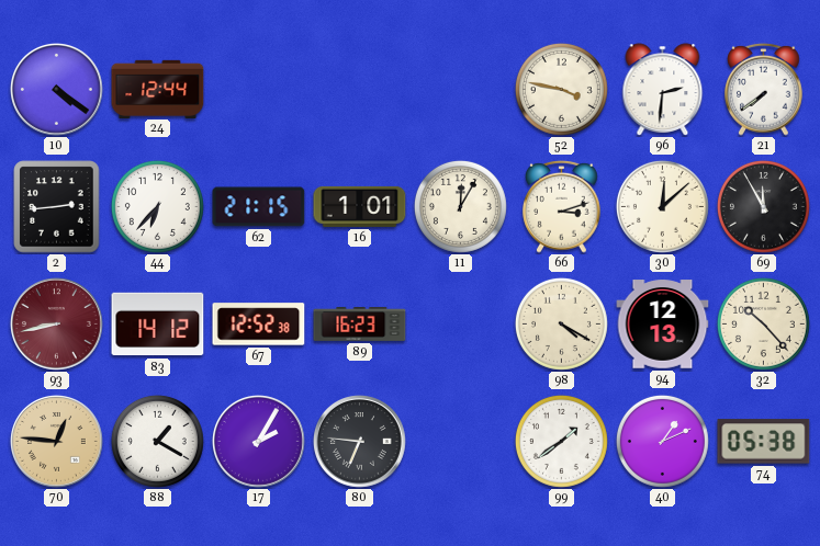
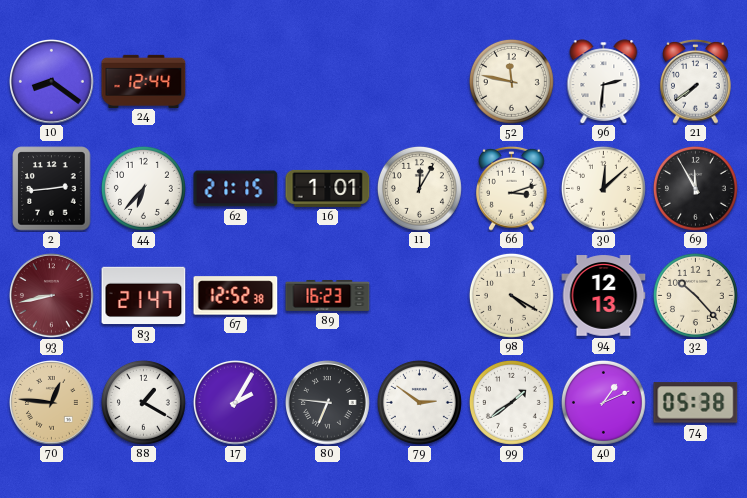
10: 4:21 -> 8:21 (52, 82)
52: 3:47 -> 11:47 (511, 81)
83: 14:12 -> 21:47 (144, 296)
79: none -> 2:51 (419, 402)
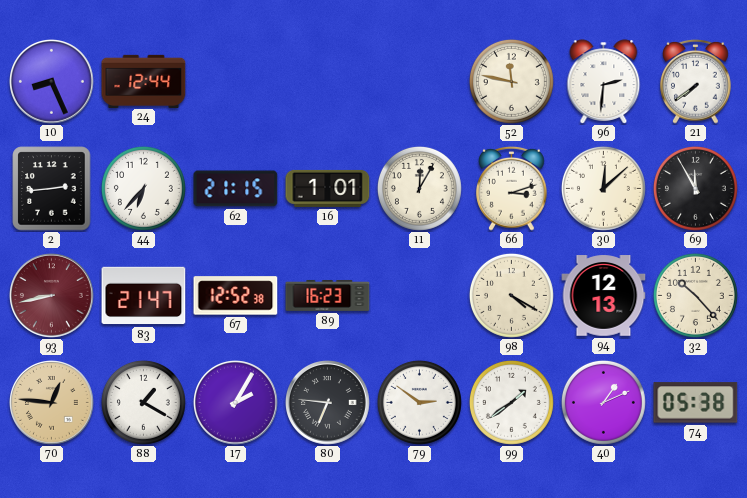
10: 8:21 -> 8:26 (52, 82)
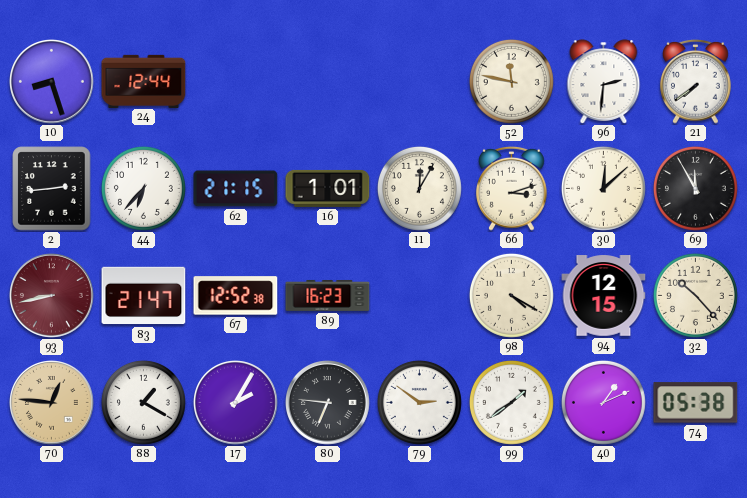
10: 8:26 -> 8:27 (52, 82)
94: 12:13 -> 12:15 (604, 296)
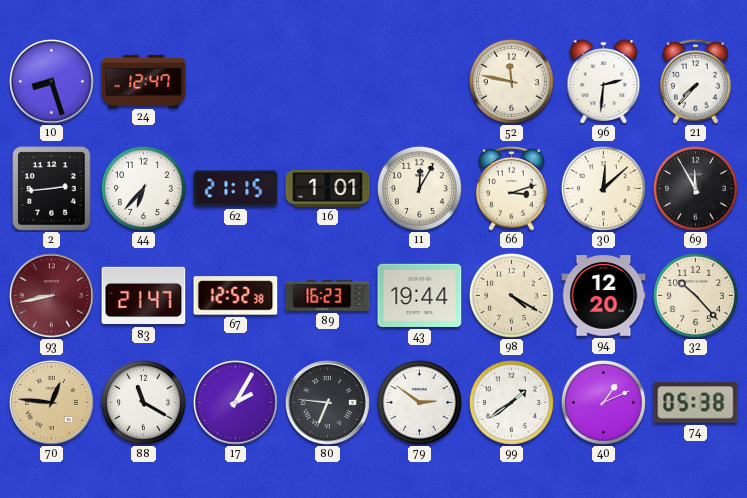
24: 12:44 -> 12:47 (144, 81)
21: 7:39 -> 7:37 (696, 81)
43: none -> 19:44 (420, 295)
94: 12:15 -> 12:20 (604, 296)
88: 1:20 -> 11:20 (143, 402)
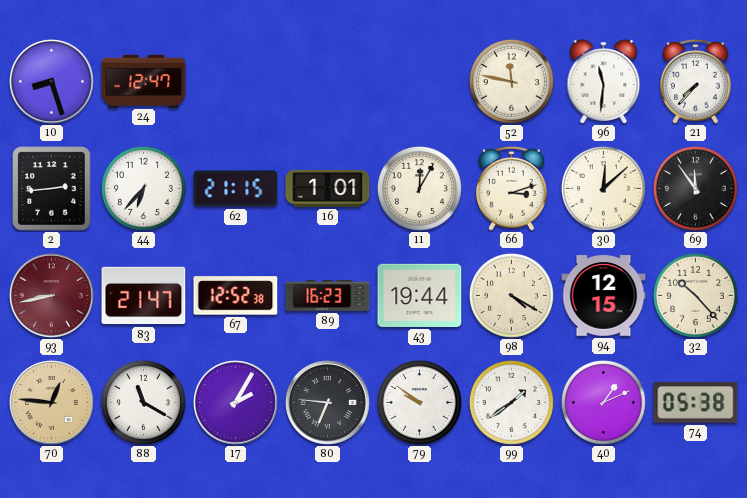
96: 2:31 -> 11:31 (604, 82)
69: 11:55 -> 11:54 (695, 188)
94: 12:20 -> 12:15 (604, 296)
79: 2:51 -> 9:51 (419, 402)
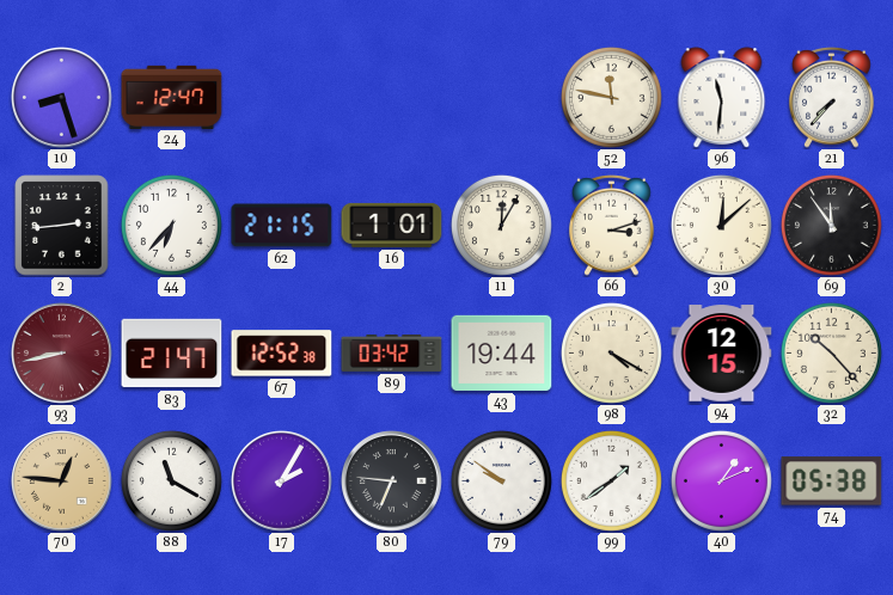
89: 16:23 -> 03:42 (392, 352)
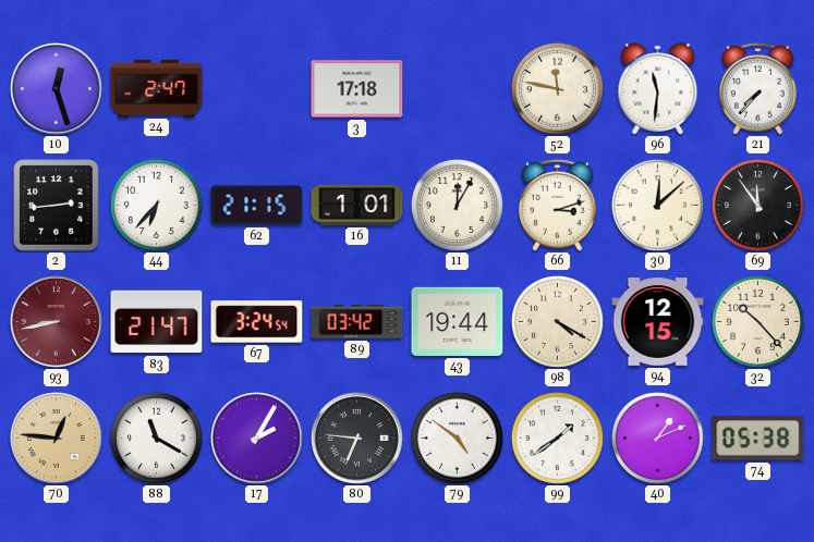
10: 8:27 -> 12:27 (57, 89)
24: 12:47 -> 2:47 (157, 88)
3: none -> 17:18 (357, 89)
67: 12:52 -> 3:24 (257, 322)
79: 9:51 -> 4:51 (457, 438)
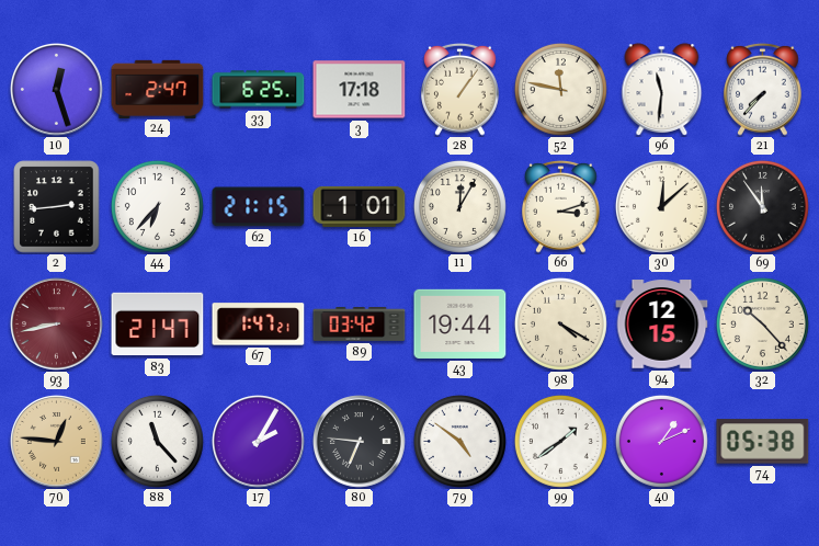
33: none -> 6:25 (259, 90)
28: none -> 1:06 (460, 89)
67: 3:24 -> 1:47 (259, 325)
88: 11:20 -> 11:23 (157, 441)
